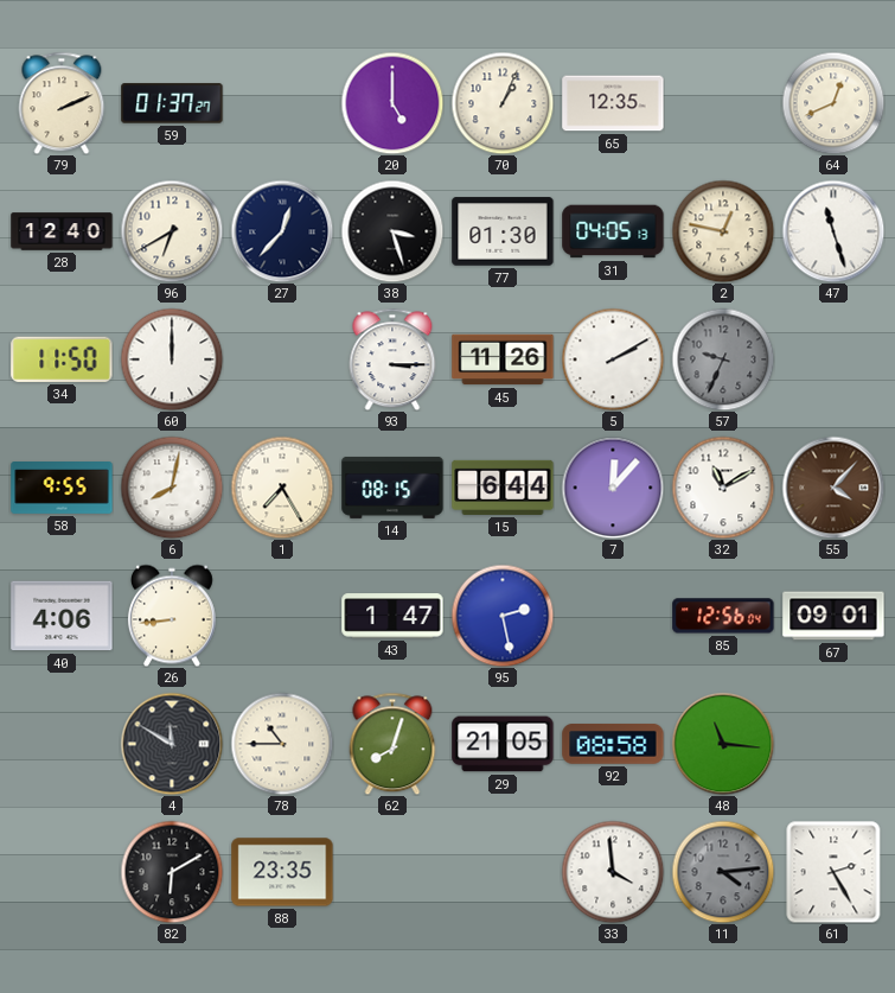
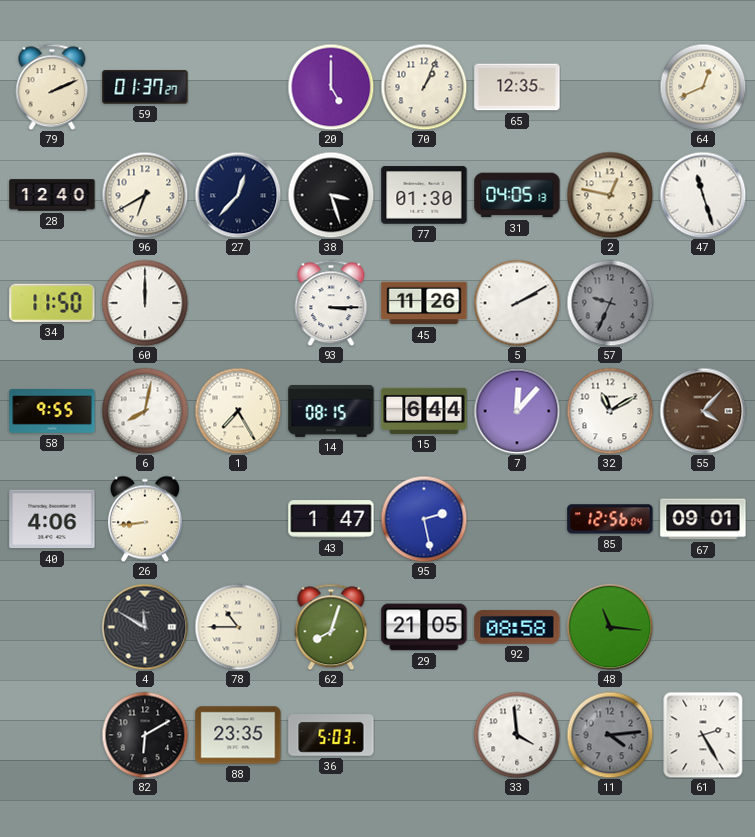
36: none -> 5:03 (331, 735)
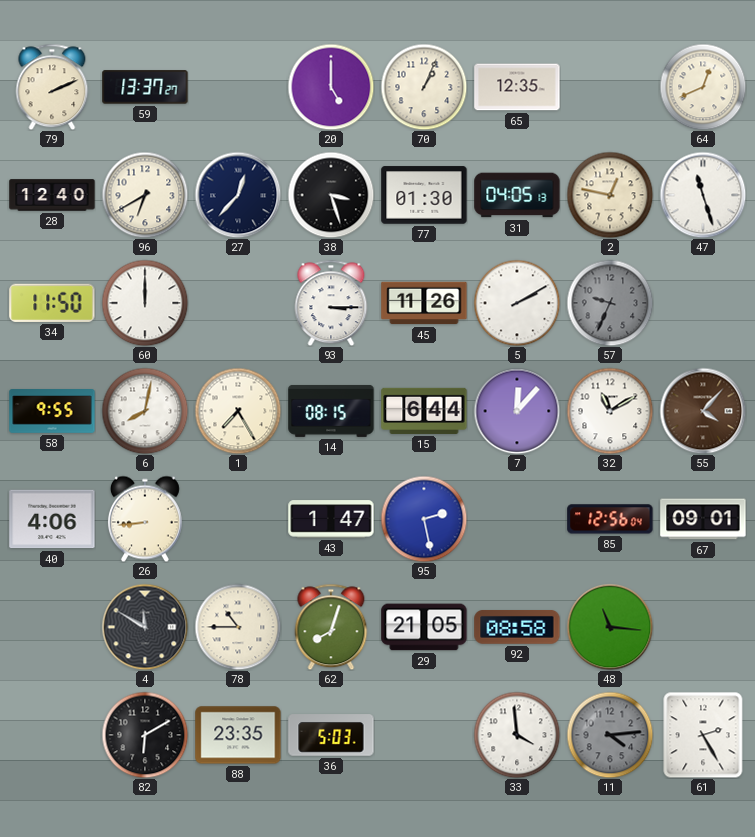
59: 01:37 -> 13:37 (145, 87)
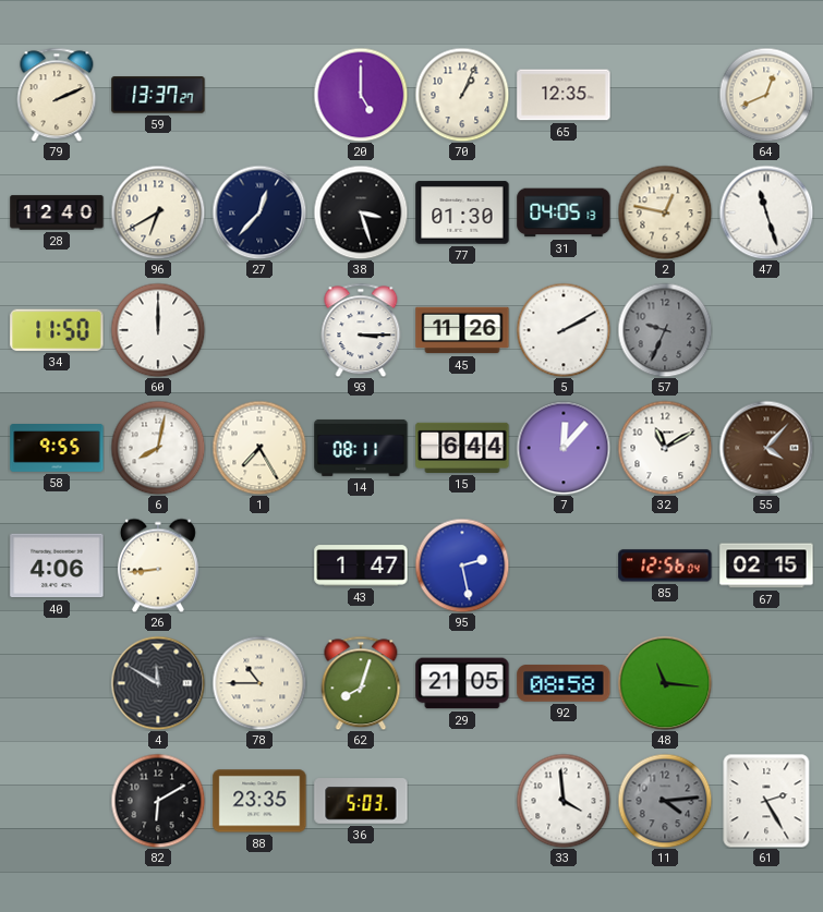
14: 08:15 -> 08:11 (361, 448)
67: 09:01 -> 02:15 (766, 566)
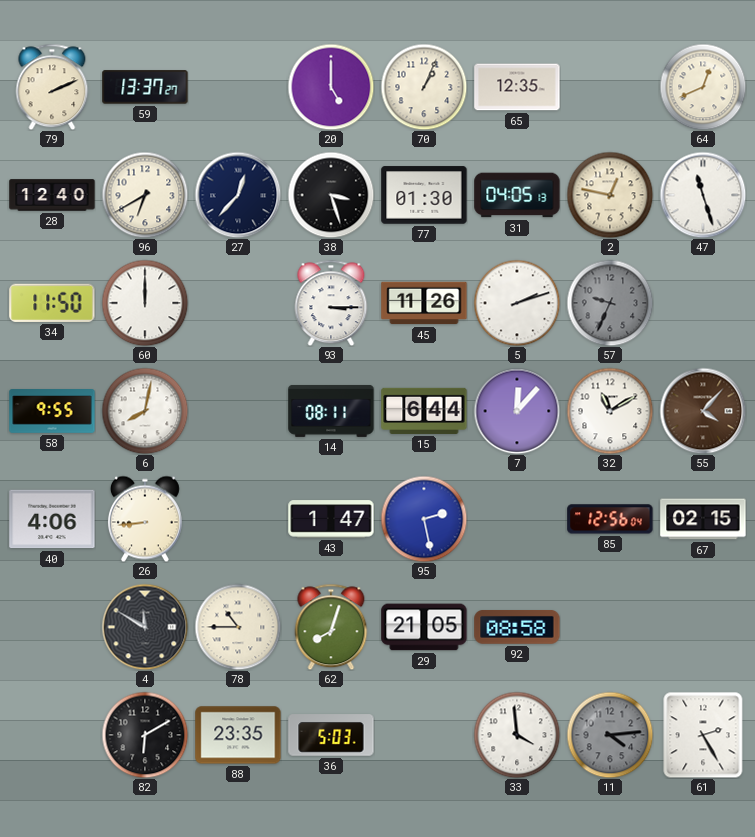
5: 2:10 -> 2:12 (517, 303)
1: 7:25 -> none (259, 448)
48: 11:16 -> none (665, 683)
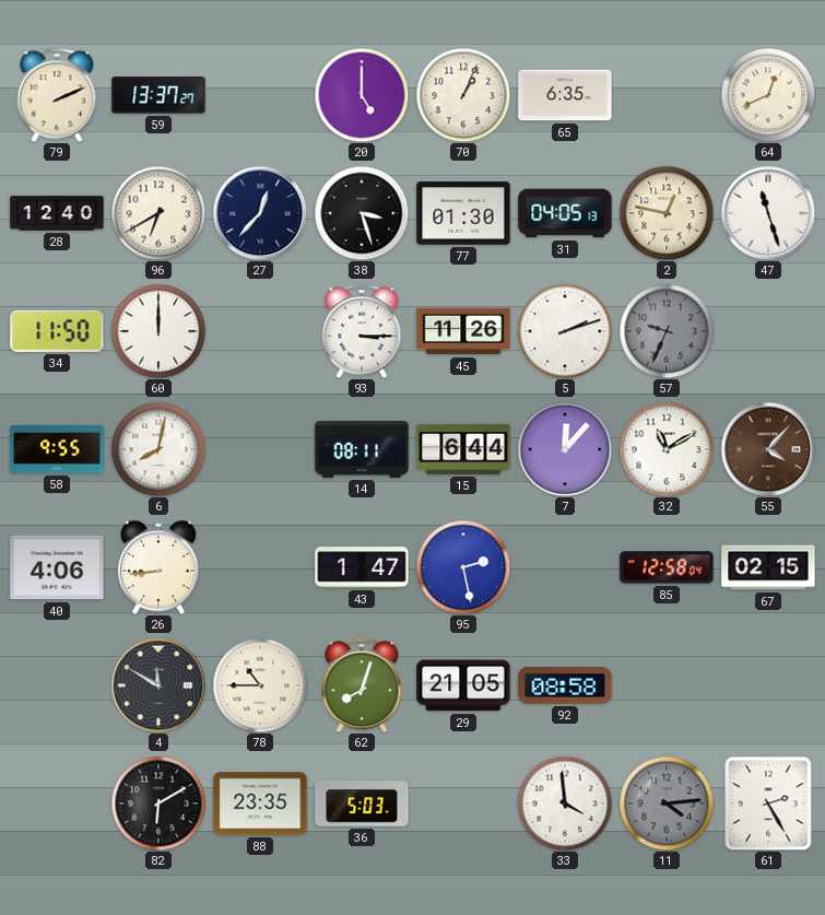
65: 12:35 -> 6:35 (565, 95)
85: 12:56 -> 12:58 (667, 567)
